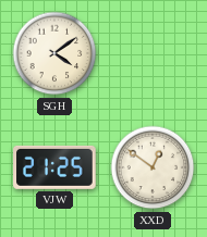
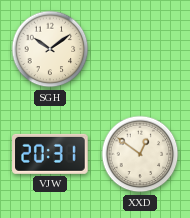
SGH: 4:09 -> 10:09 (50, 49)
VJW: 21:25 -> 20:31 (50, 154)
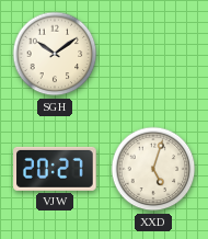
VJW: 20:31 -> 20:27 (55, 169)
XXD: 12:51 -> 5:03 (153, 169)
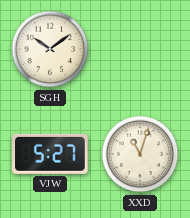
VJW: 20:27 -> 5:27 (50, 154)
XXD: 5:03 -> 11:03 (140, 154)
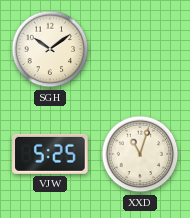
VJW: 5:27 -> 5:25 (50, 154)
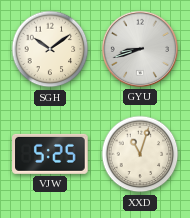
GYU: none -> 8:42 (140, 49)
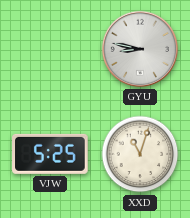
SGH: 10:09 -> none (50, 49)
GYU: 8:42 -> 8:47 (140, 49)
